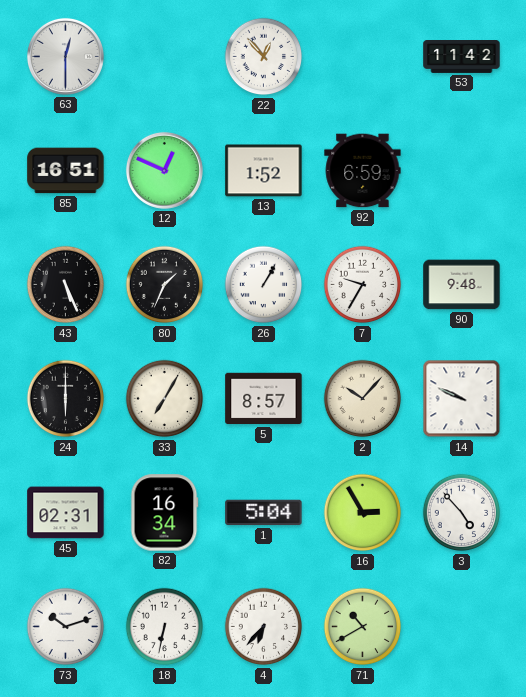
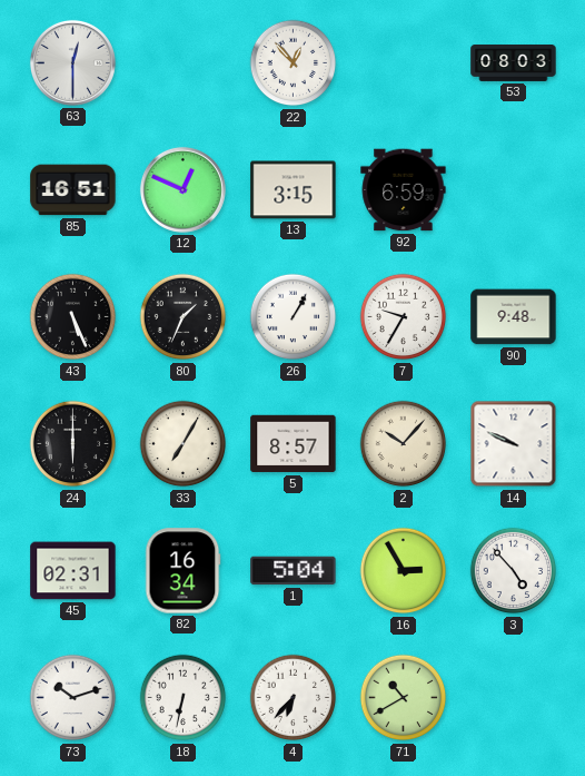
53: 11:42 -> 08:03 (514, 63)
13: 1:52 -> 3:15 (294, 190)
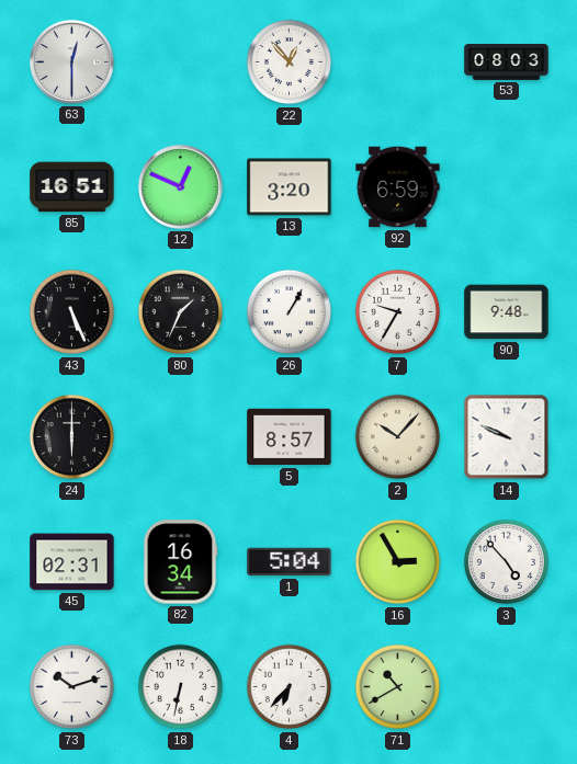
13: 3:15 -> 3:20 (290, 187)
33: 7:05 -> none (184, 444)
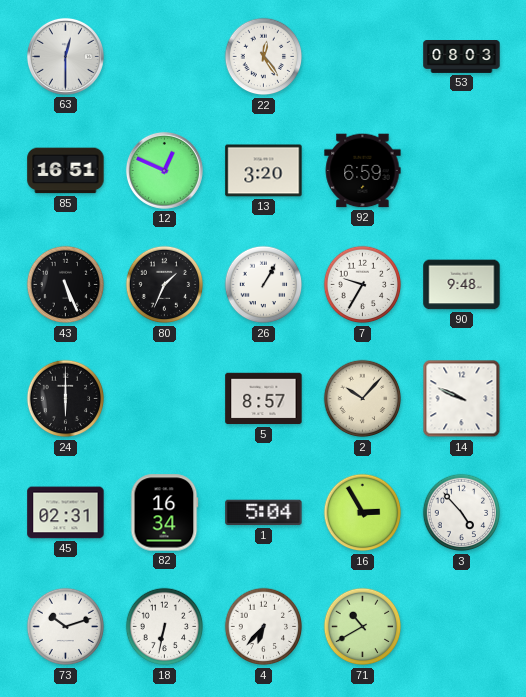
22: 12:53 -> 12:24 (264, 57)
